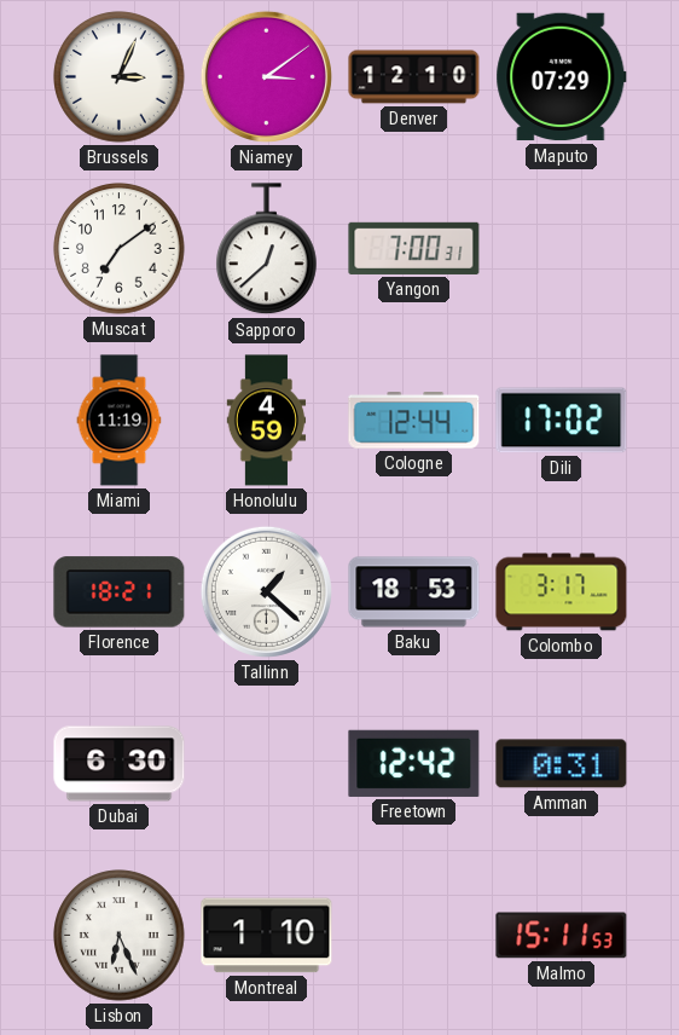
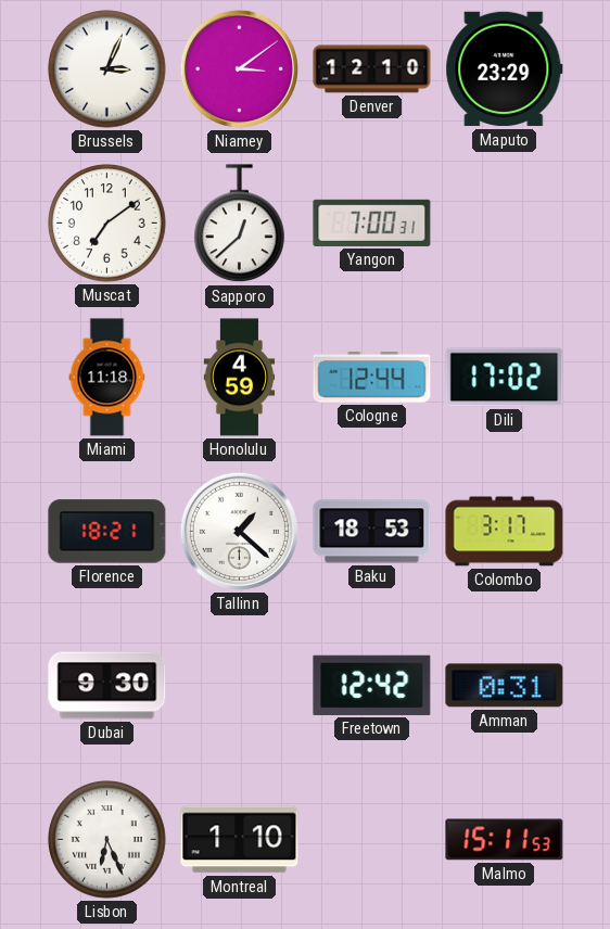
Maputo: 07:29 -> 23:29 (505, 69)
Miami: 11:19 -> 11:18 (107, 378)
Dubai: 6:30 -> 9:30 (107, 686)
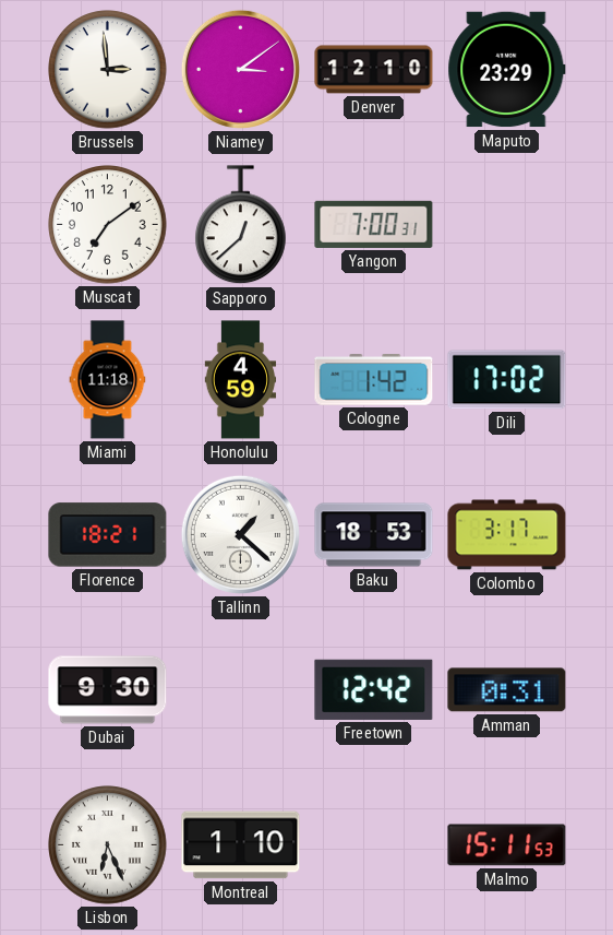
Brussels: 3:04 -> 2:59 (108, 70)
Cologne: 12:44 -> 1:42 (374, 380)
